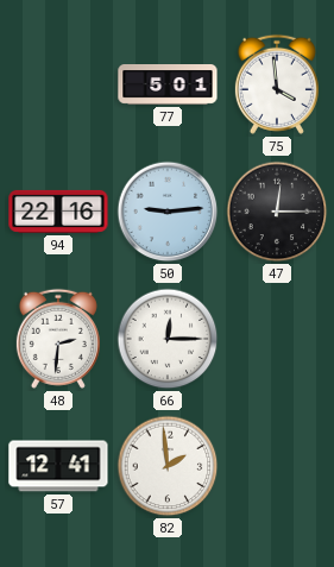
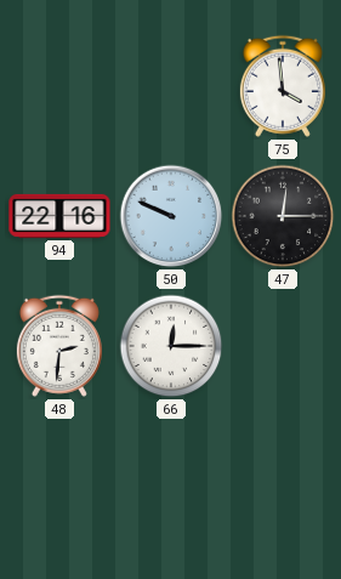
77: 5:01 -> none (168, 86)
50: 9:14 -> 9:49 (171, 216)
57: 12:41 -> none (58, 466)
82: 1:59 -> none (168, 466)
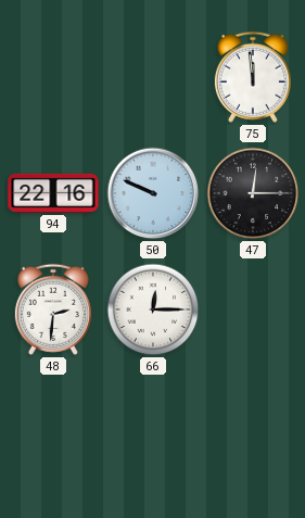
75: 3:59 -> 11:59 (253, 77)
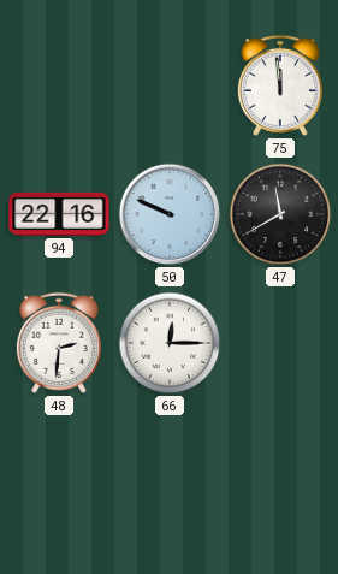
47: 12:15 -> 11:40 (280, 214)
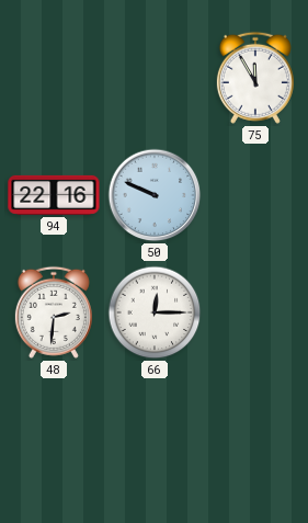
75: 11:59 -> 11:55 (255, 78)
47: 11:40 -> none (280, 214)
